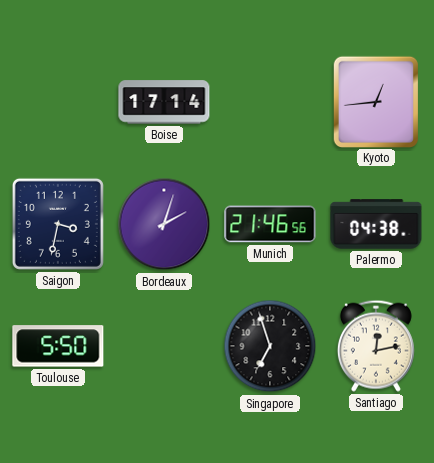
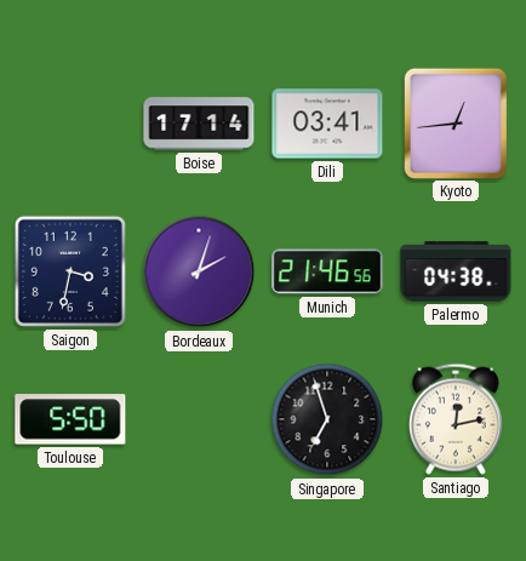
Dili: none -> 03:41 (327, 124)
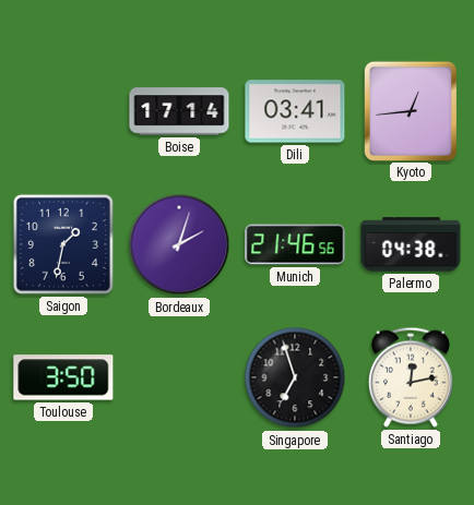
Saigon: 3:32 -> 1:32 (63, 244)
Toulouse: 5:50 -> 3:50 (63, 377)
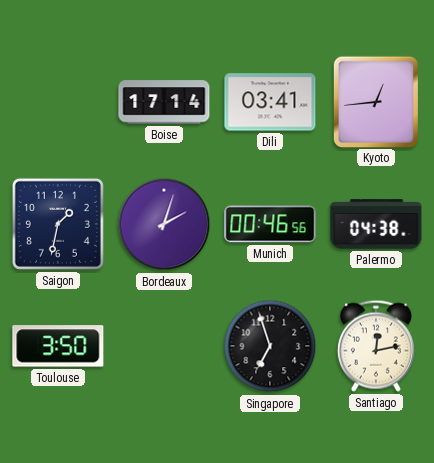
Munich: 21:46 -> 00:46 (270, 224)
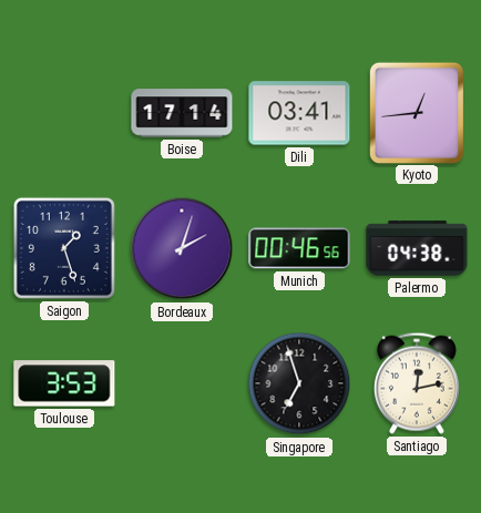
Saigon: 1:32 -> 1:27 (64, 248)
Toulouse: 3:50 -> 3:53 (64, 383)
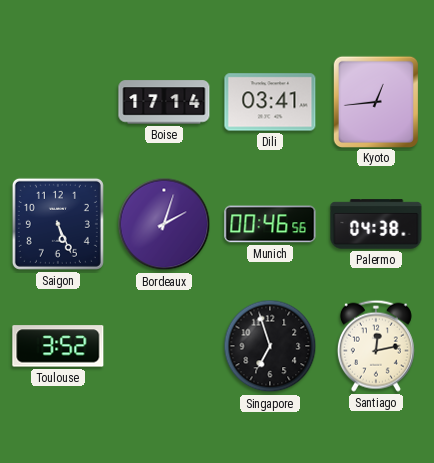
Saigon: 1:27 -> 5:26 (58, 224)
Toulouse: 3:53 -> 3:52 (58, 346)
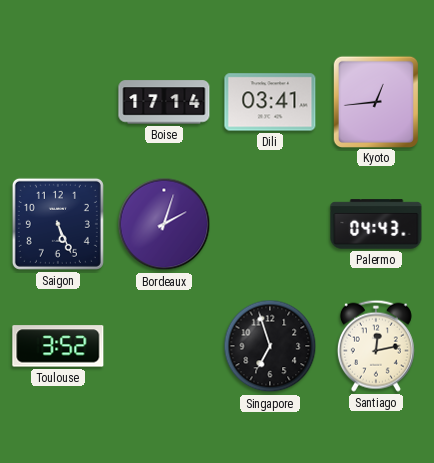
Munich: 00:46 -> none (270, 224)
Palermo: 04:38 -> 04:43 (376, 224)
